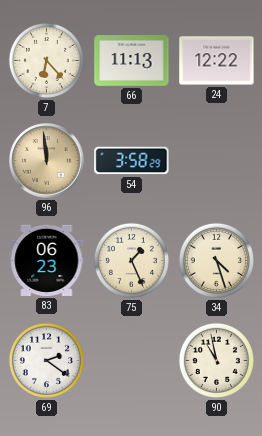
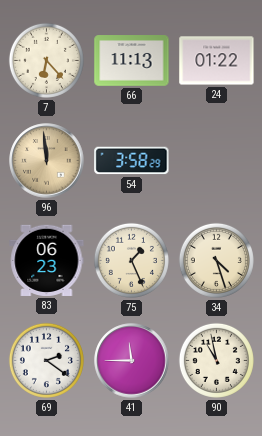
24: 12:22 -> 01:22 (217, 61)
41: none -> 11:45 (132, 361)
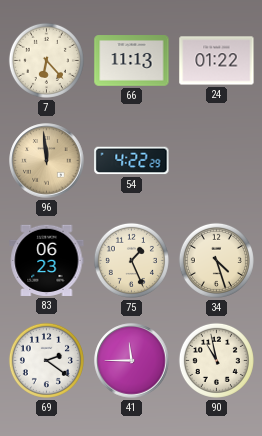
54: 3:58 -> 4:22 (132, 161)
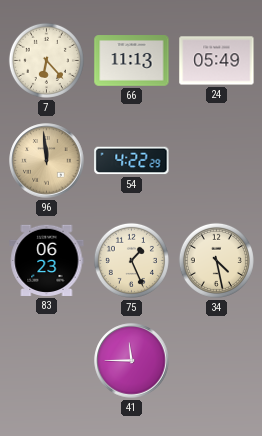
24: 01:22 -> 05:49 (217, 61)
34: 4:27 -> 4:28 (216, 260)
69: 2:21 -> none (46, 360)
90: 10:58 -> none (216, 360)
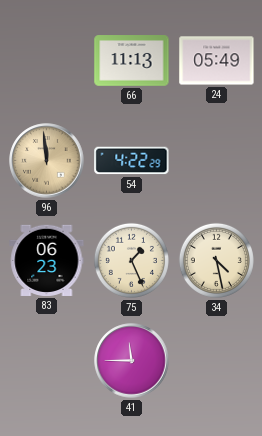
7: 6:23 -> none (46, 60)
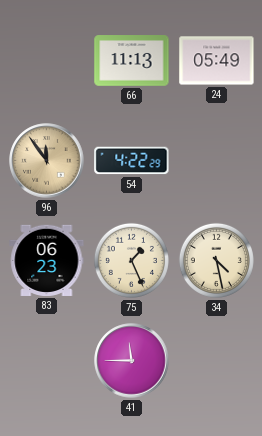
96: 11:59 -> 11:54 (47, 161)
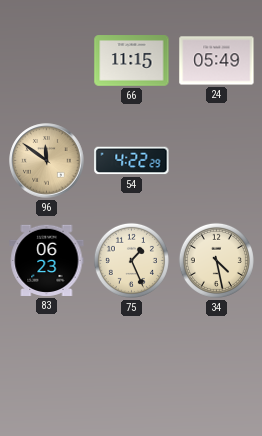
66: 11:13 -> 11:15 (132, 61)
96: 11:54 -> 11:51 (47, 161)
41: 11:45 -> none (132, 361)
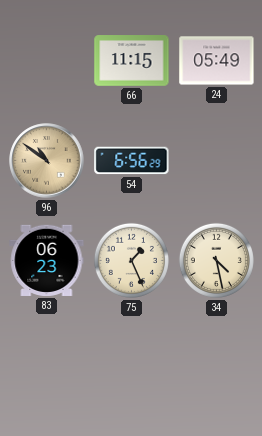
96: 11:51 -> 10:51 (47, 161)
54: 4:22 -> 6:56 (132, 161)
